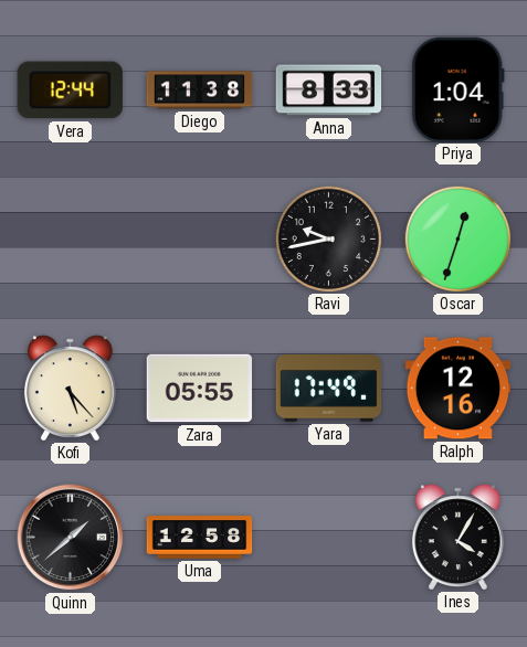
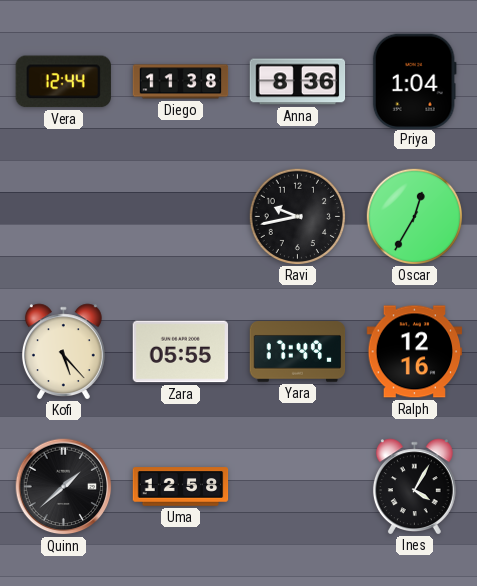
Anna: 8:33 -> 8:36 (298, 82)
Oscar: 12:33 -> 12:35 (414, 216)
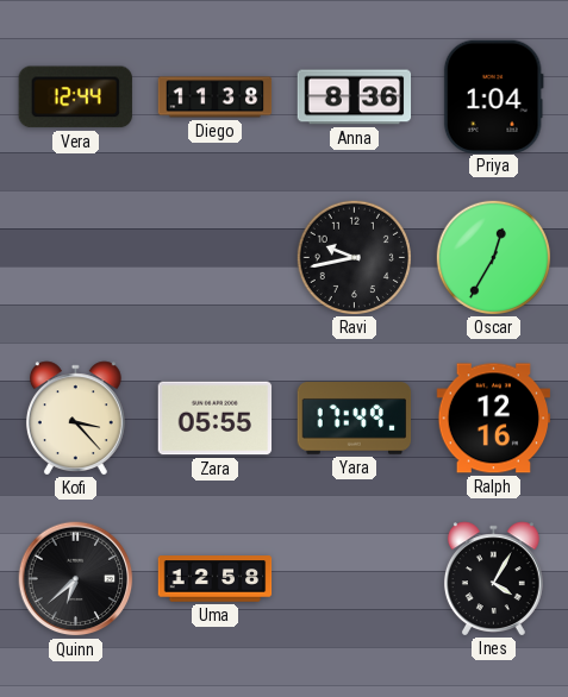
Kofi: 5:23 -> 3:23 (75, 417)
Quinn: 1:38 -> 6:38 (76, 579)
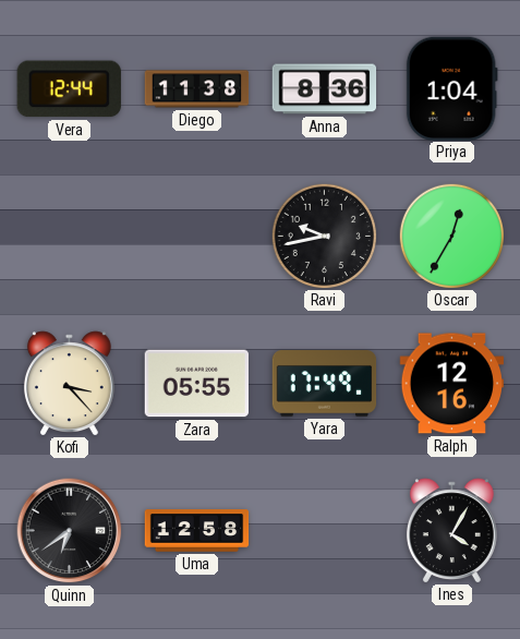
Quinn: 6:38 -> 6:39 (70, 531)
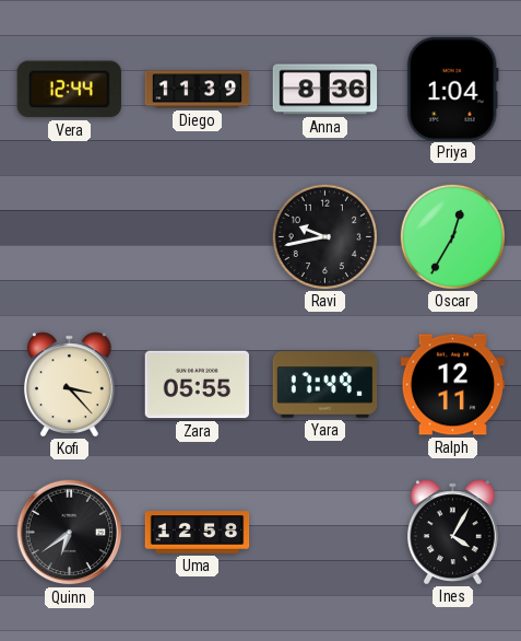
Diego: 11:38 -> 11:39 (198, 90)
Ralph: 12:16 -> 12:11 (453, 385)
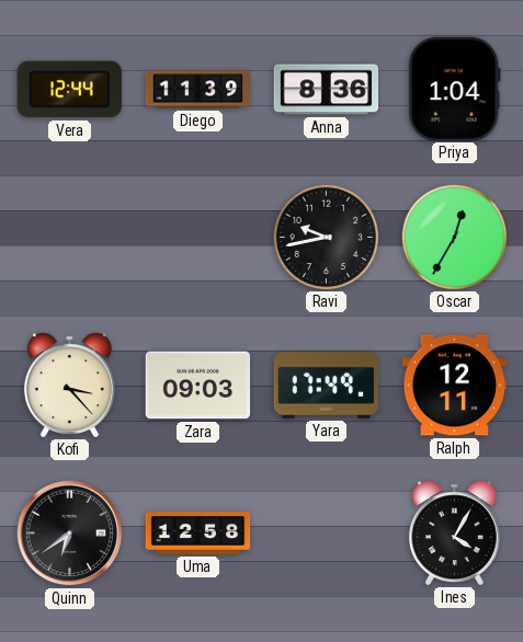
Zara: 05:55 -> 09:03 (198, 386)
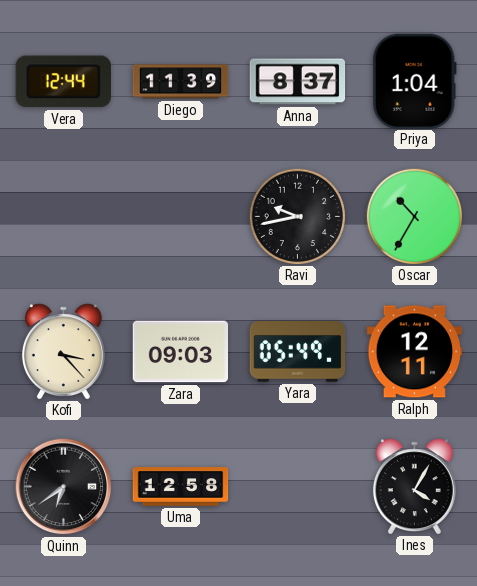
Anna: 8:36 -> 8:37 (298, 82)
Oscar: 12:35 -> 10:35 (414, 216)
Yara: 17:49 -> 05:49 (298, 352)
